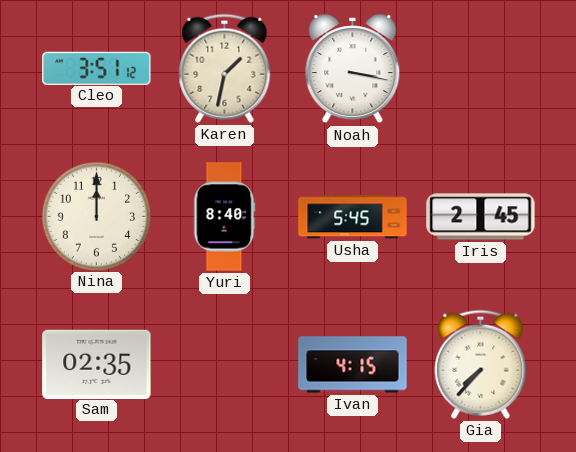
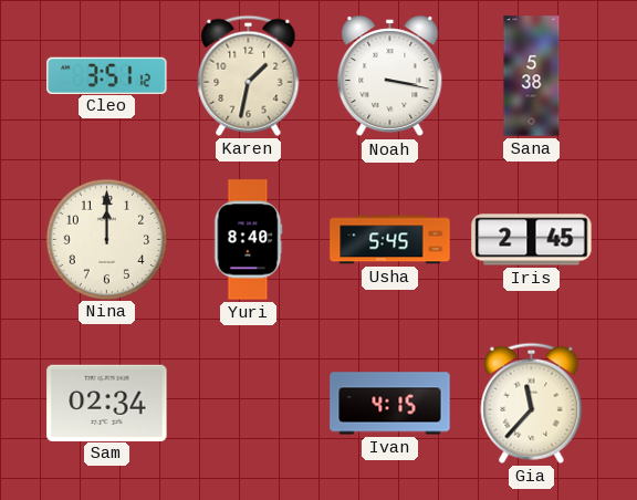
Sana: none -> 5:38 (532, 76)
Sam: 02:35 -> 02:34 (107, 403)
Gia: 7:37 -> 11:37 (532, 403)
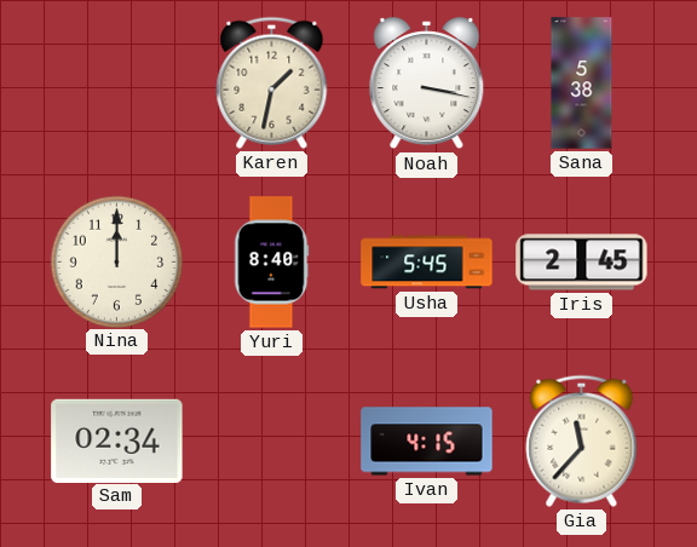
Cleo: 3:51 -> none (107, 75)
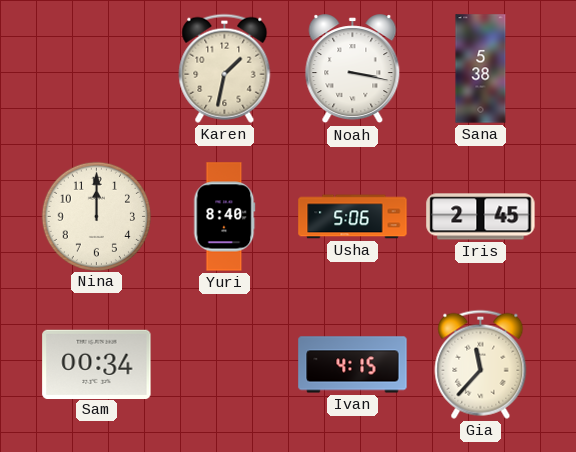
Usha: 5:45 -> 5:06 (353, 217)
Sam: 02:34 -> 00:34 (97, 364)
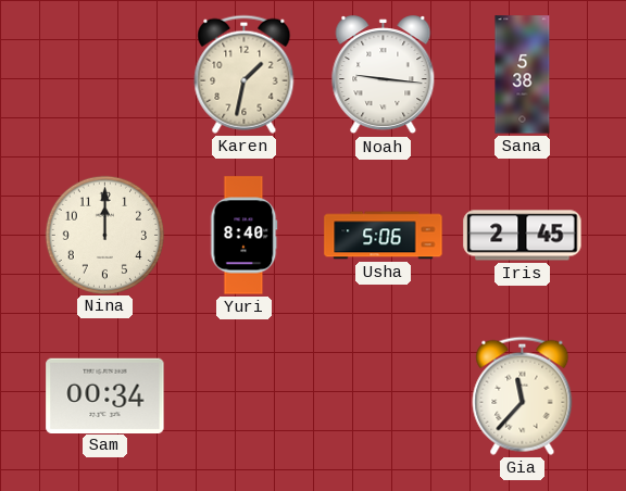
Noah: 3:17 -> 9:16 (384, 75)
Ivan: 4:15 -> none (353, 365)
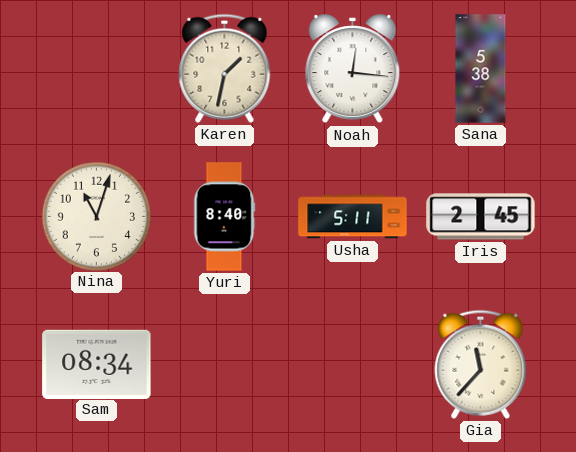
Noah: 9:16 -> 12:16 (353, 69)
Nina: 12:00 -> 11:03 (96, 216)
Usha: 5:06 -> 5:11 (353, 217)
Sam: 00:34 -> 08:34 (97, 364)
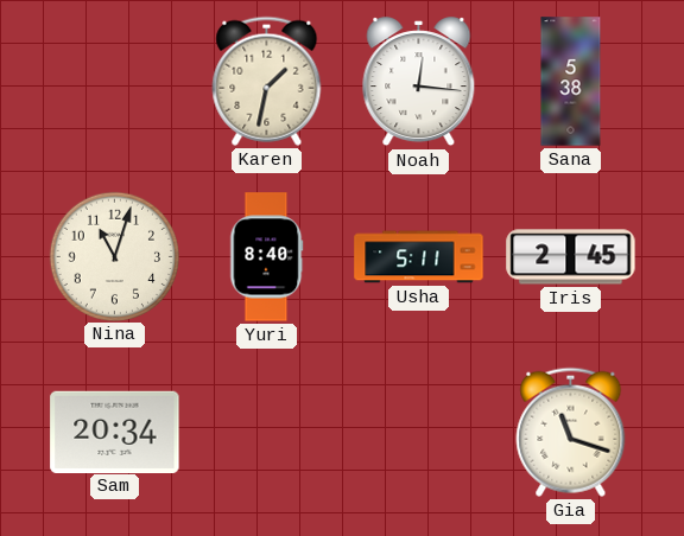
Sam: 08:34 -> 20:34 (115, 432)
Gia: 11:37 -> 11:18 (571, 432)
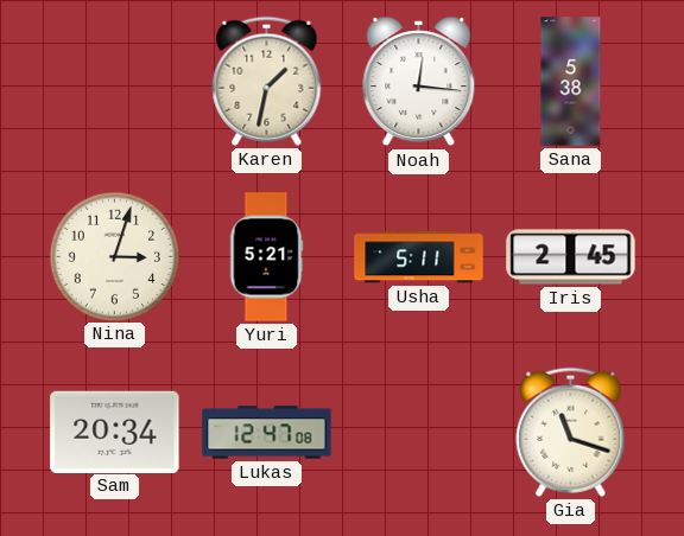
Nina: 11:03 -> 3:03 (114, 256)
Yuri: 8:40 -> 5:21 (266, 257)
Lukas: none -> 12:47 (267, 433)
